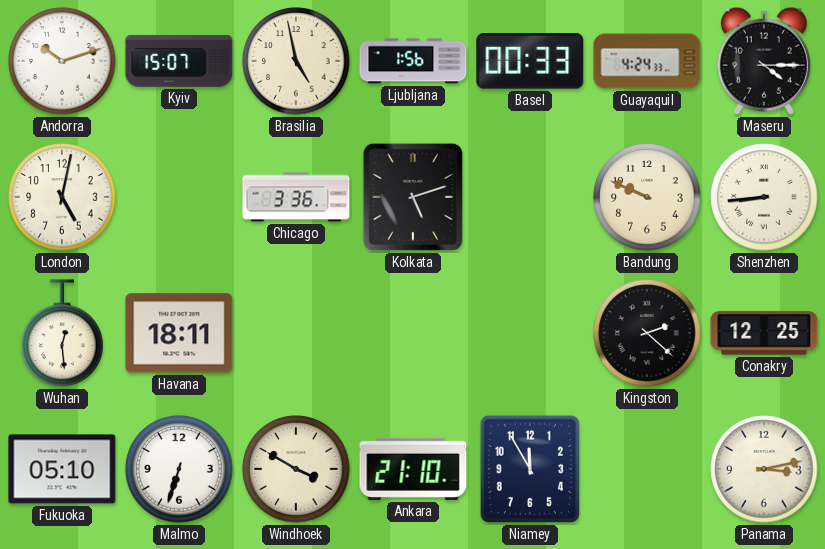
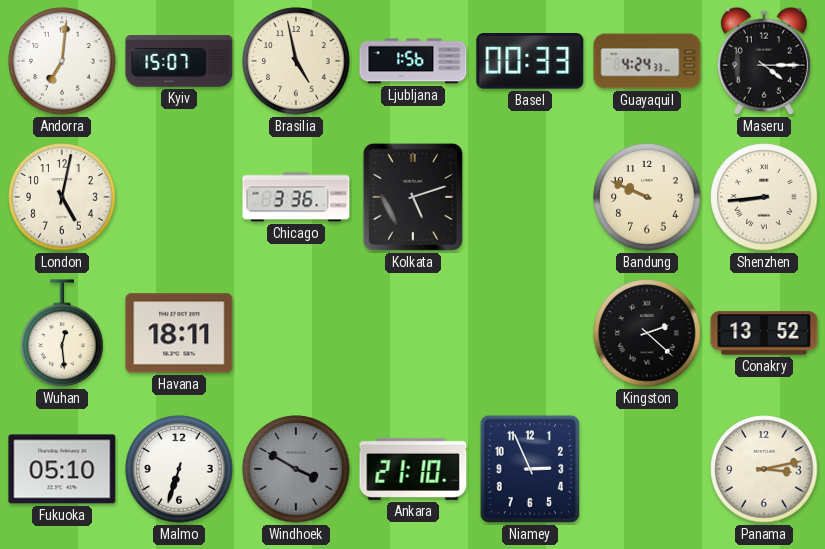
Andorra: 10:12 -> 7:01 (62, 61)
Conakry: 12:25 -> 13:52 (764, 333)
Windhoek dial: cream -> grey (296, 469)
Niamey: 11:55 -> 2:56 (530, 469)
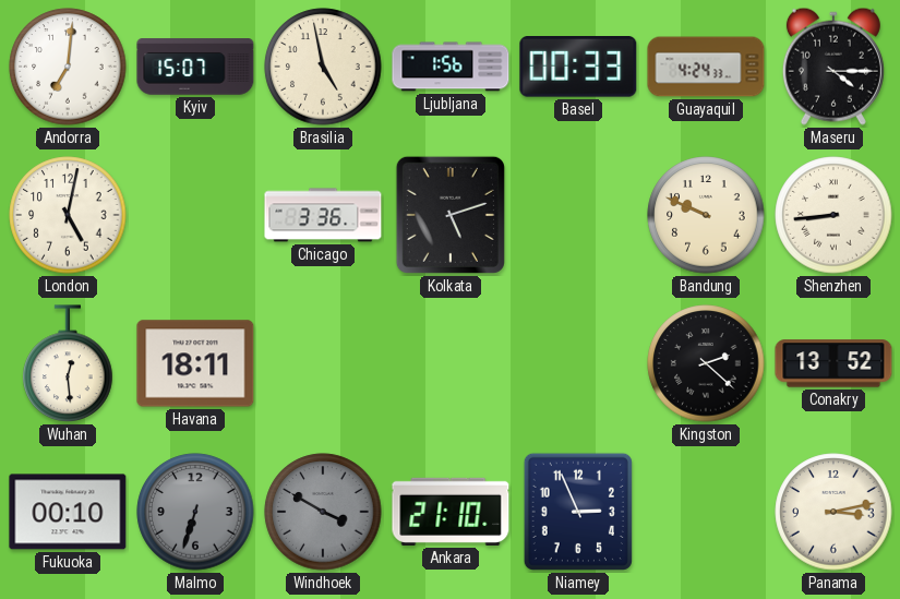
Fukuoka: 05:10 -> 00:10 (68, 512)
Malmo dial: white -> grey (195, 512)
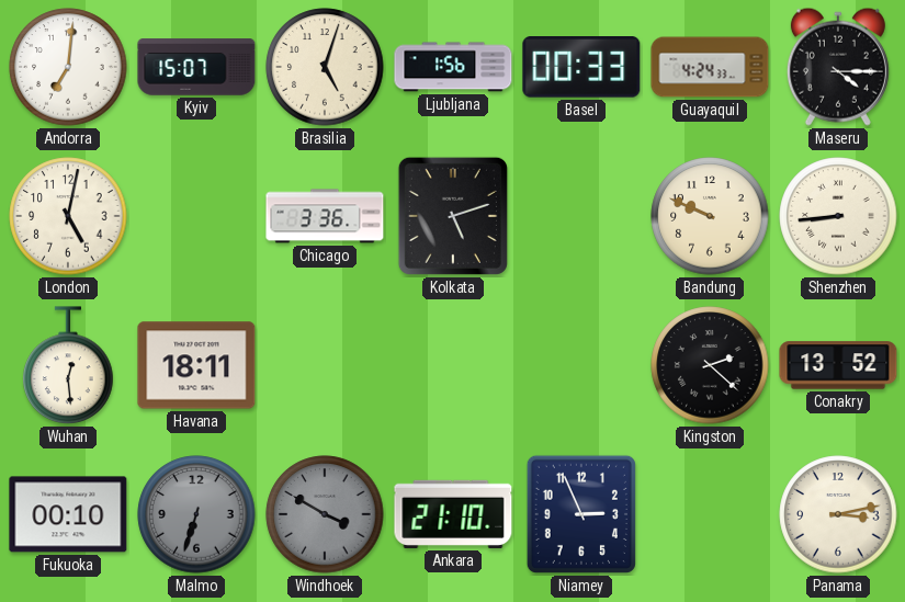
Brasilia: 4:58 -> 5:03 (325, 67)
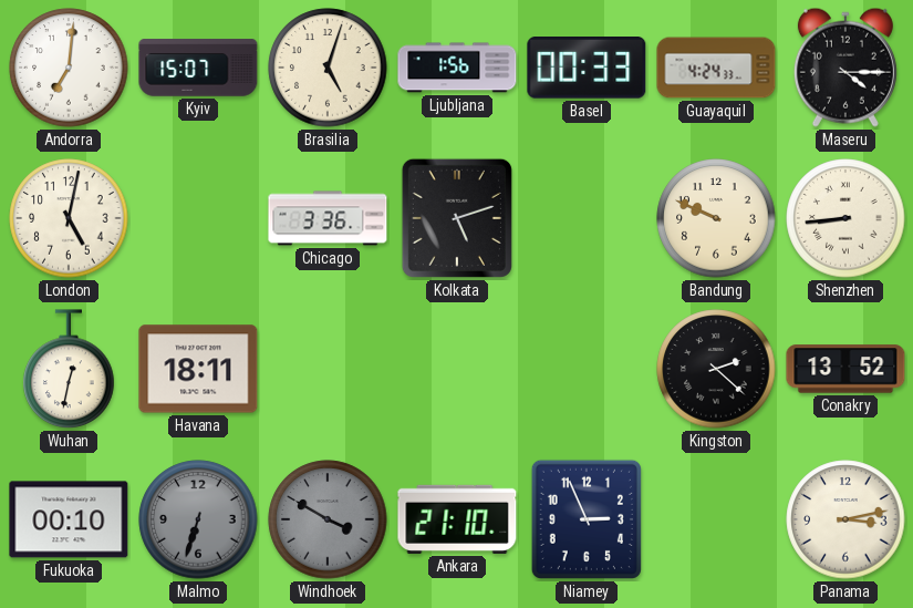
Wuhan: 12:29 -> 12:32 (69, 369)
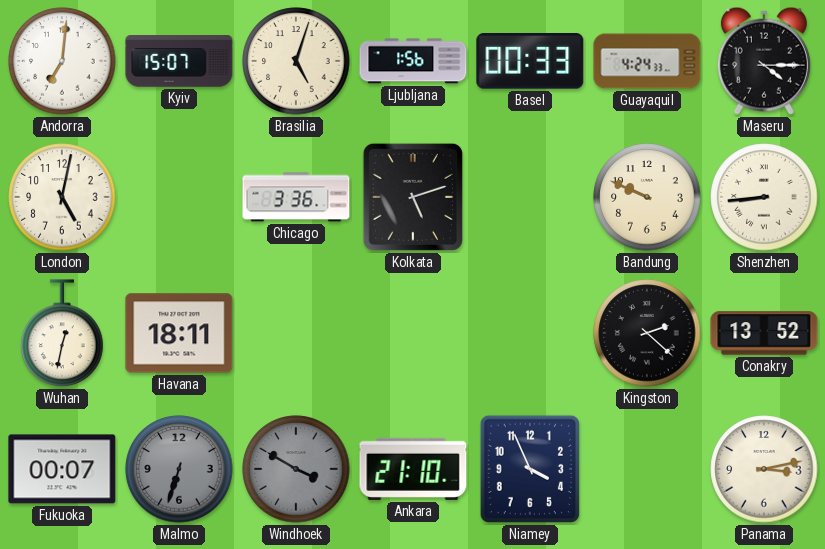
Fukuoka: 00:10 -> 00:07 (62, 469)
Niamey: 2:56 -> 3:56 (530, 469)
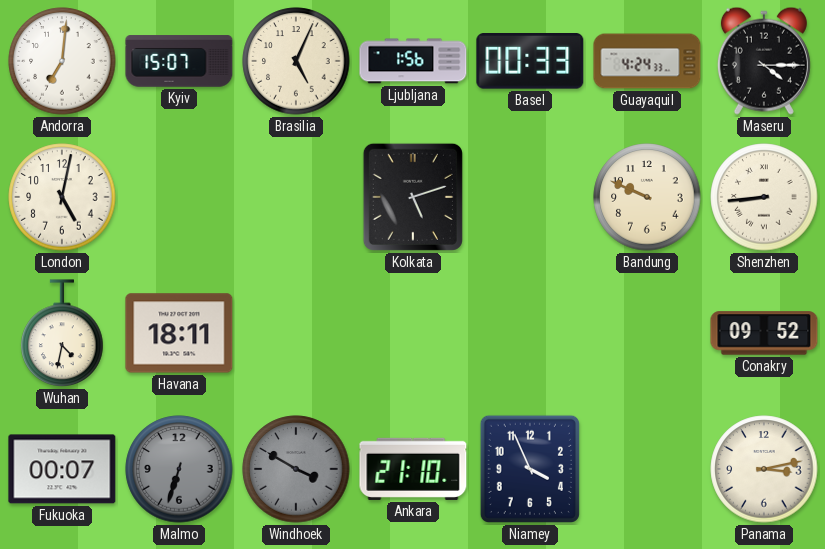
Brasilia: 5:03 -> 5:04 (296, 61)
Chicago: 3:36 -> none (296, 197)
Wuhan: 12:32 -> 4:32 (62, 333)
Kingston: 2:22 -> none (647, 333)
Conakry: 13:52 -> 09:52 (764, 333)
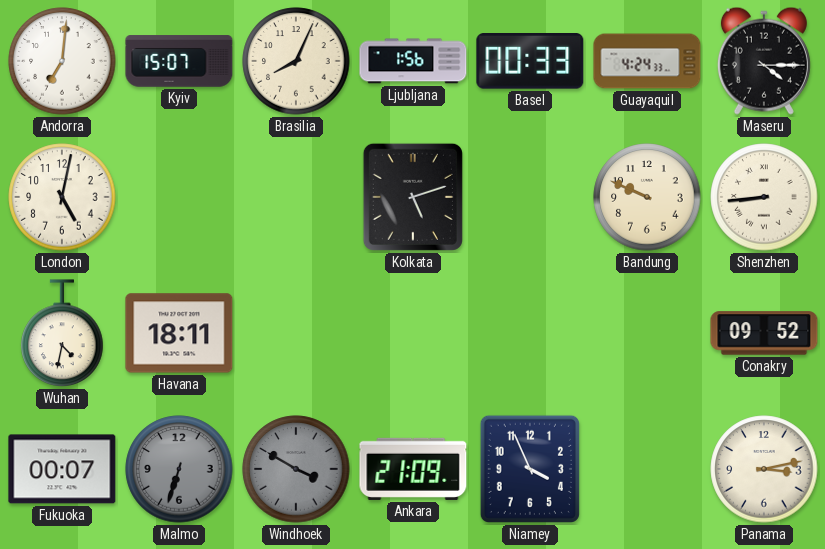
Brasilia: 5:04 -> 8:04 (296, 61)
Ankara: 21:10 -> 21:09 (413, 469)
